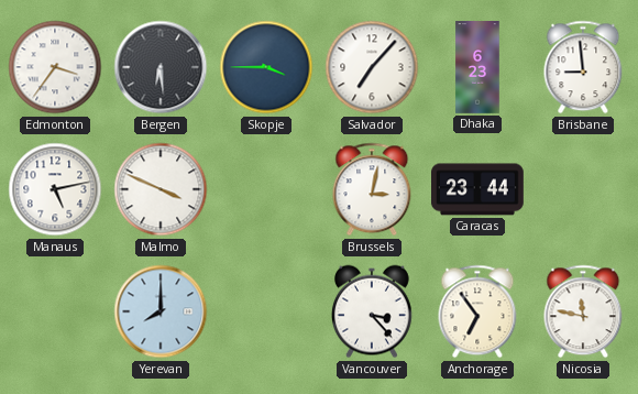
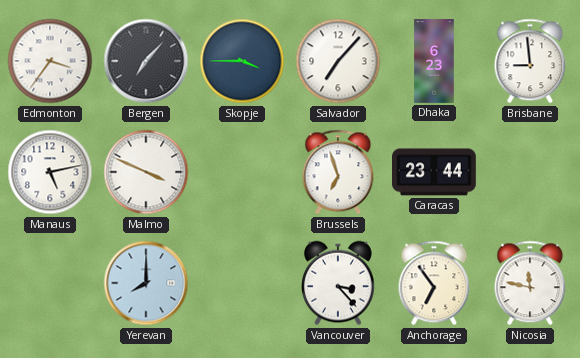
Bergen: 6:29 -> 7:07 (146, 61)
Brussels: 3:02 -> 6:57 (338, 172)
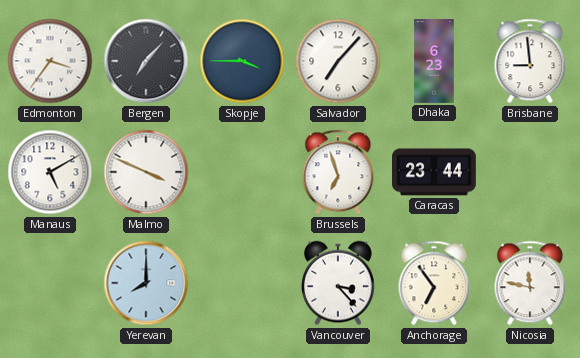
Manaus: 5:13 -> 5:10 (50, 172)
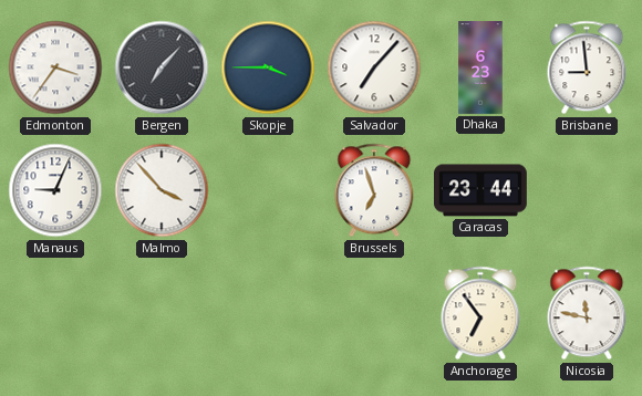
Manaus: 5:10 -> 9:04 (55, 190)
Malmo: 3:49 -> 3:53 (162, 190)
Yerevan: 8:00 -> none (146, 283)
Vancouver: 3:23 -> none (338, 283)
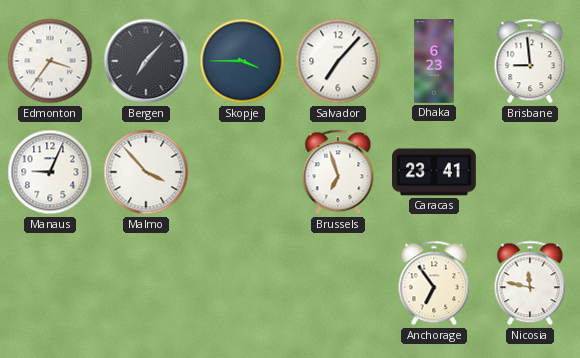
Caracas: 23:44 -> 23:41 (435, 172)
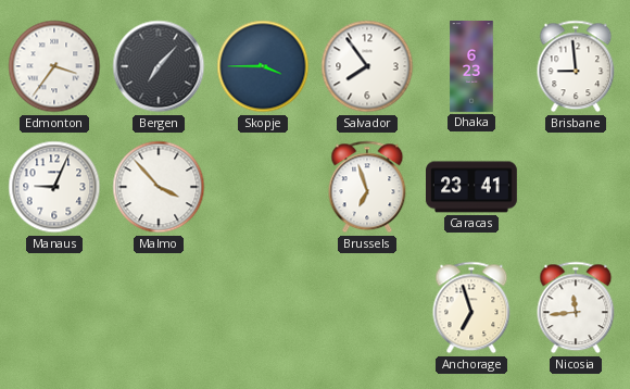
Salvador: 7:07 -> 7:54 (367, 66)
Anchorage: 6:54 -> 6:57 (471, 308)
Nicosia: 11:47 -> 11:44 (576, 308)
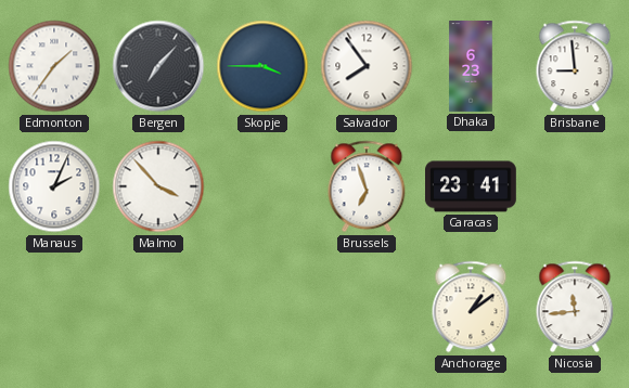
Edmonton: 3:36 -> 1:36 (54, 66)
Manaus: 9:04 -> 2:04 (54, 186)
Anchorage: 6:57 -> 1:09 (471, 307)
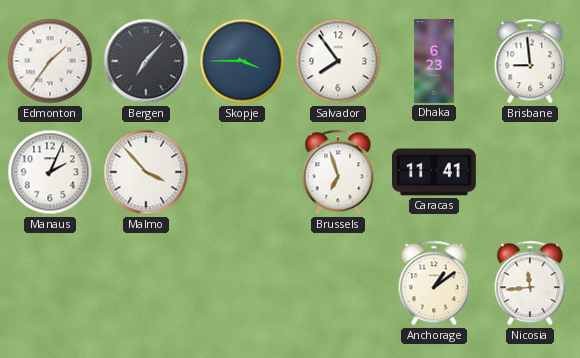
Caracas: 23:41 -> 11:41 (435, 172)
